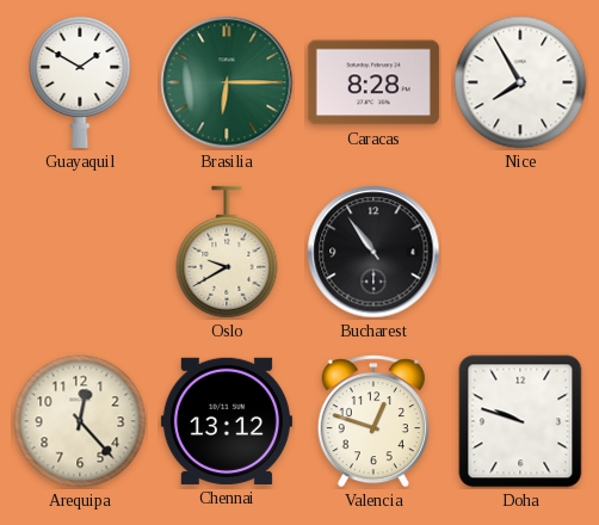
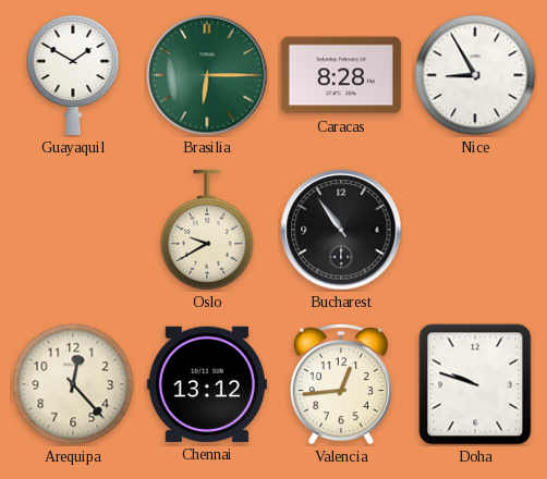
Nice: 7:55 -> 8:55 (475, 75)
Valencia: 12:48 -> 12:44 (341, 384)
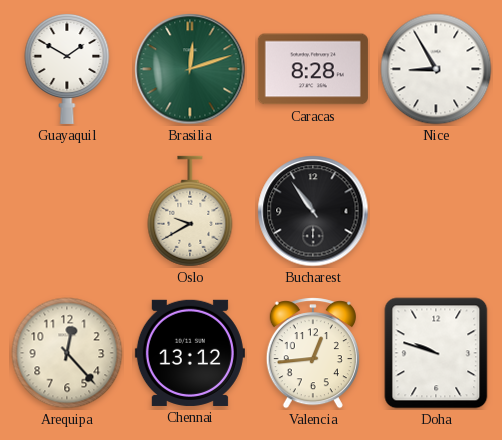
Brasilia: 6:15 -> 12:12 (190, 69)
